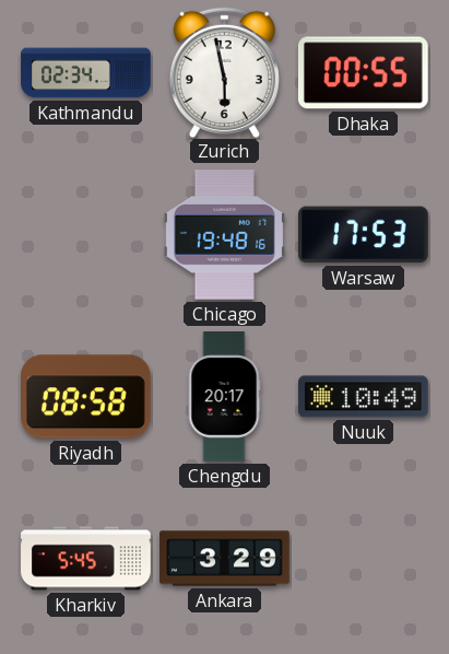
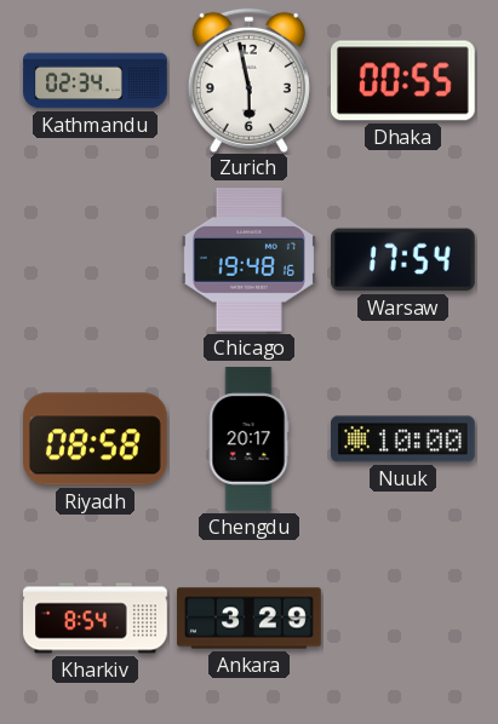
Warsaw: 17:53 -> 17:54 (402, 260)
Nuuk: 10:49 -> 10:00 (403, 439)
Kharkiv: 5:45 -> 8:54 (96, 619)
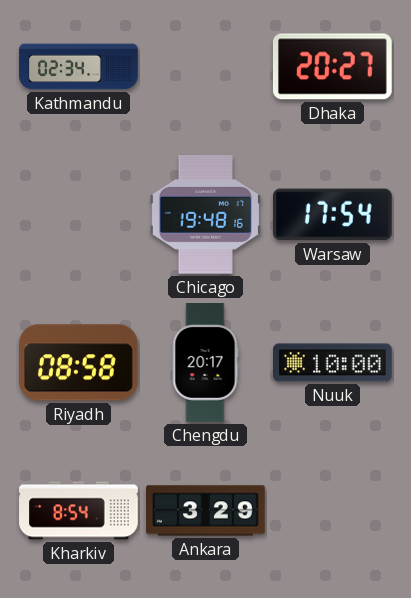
Zurich: 5:58 -> none (248, 80)
Dhaka: 00:55 -> 20:27 (332, 67)
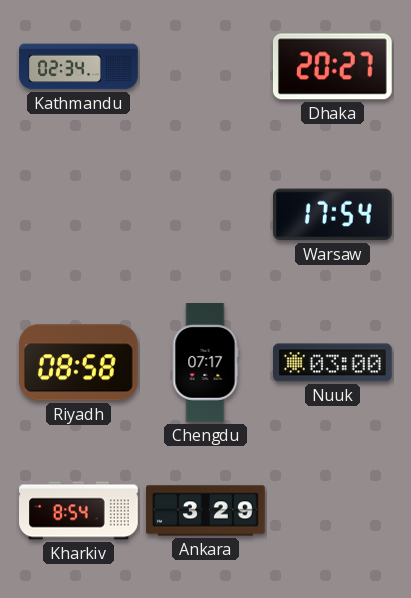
Chicago: 19:48 -> none (205, 215)
Chengdu: 20:17 -> 07:17 (205, 363)
Nuuk: 10:00 -> 03:00 (333, 363)
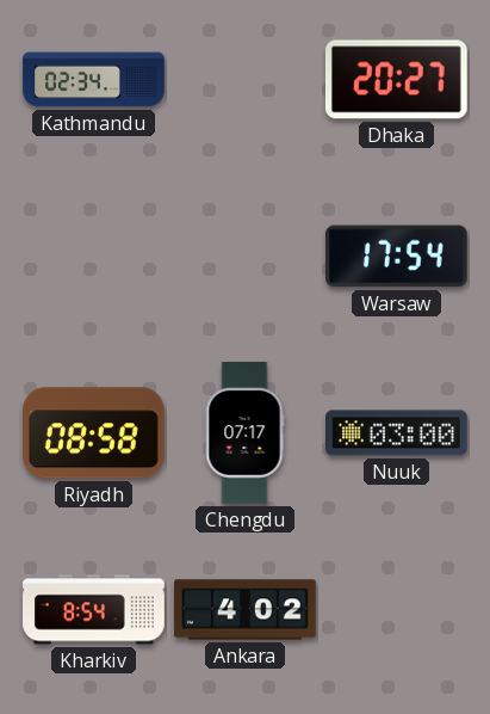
Ankara: 3:29 -> 4:02 (246, 610)
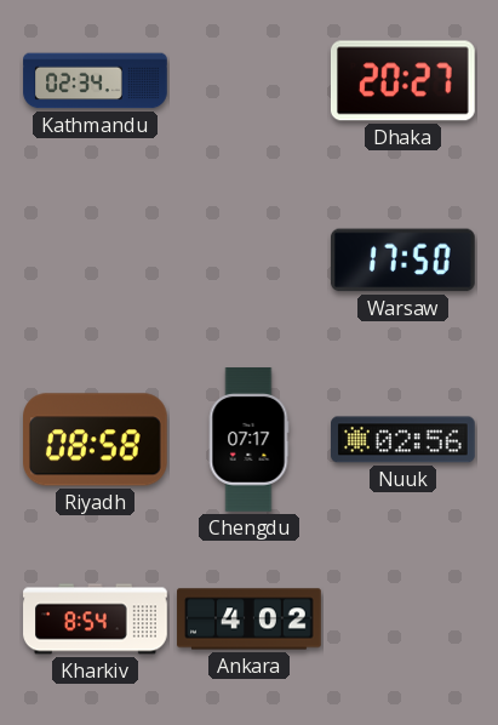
Warsaw: 17:54 -> 17:50 (402, 261)
Nuuk: 03:00 -> 02:56 (403, 440)
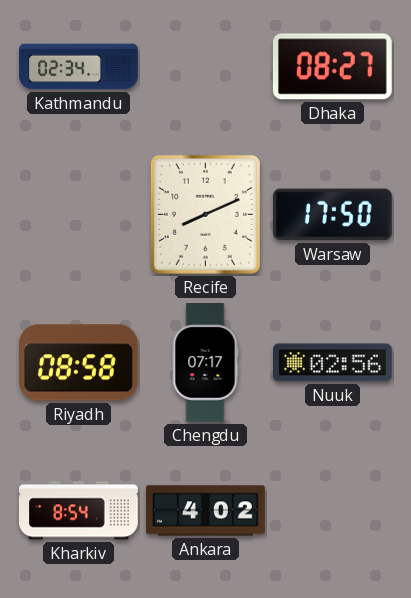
Dhaka: 20:27 -> 08:27 (332, 67)
Recife: none -> 8:11 (205, 214)
